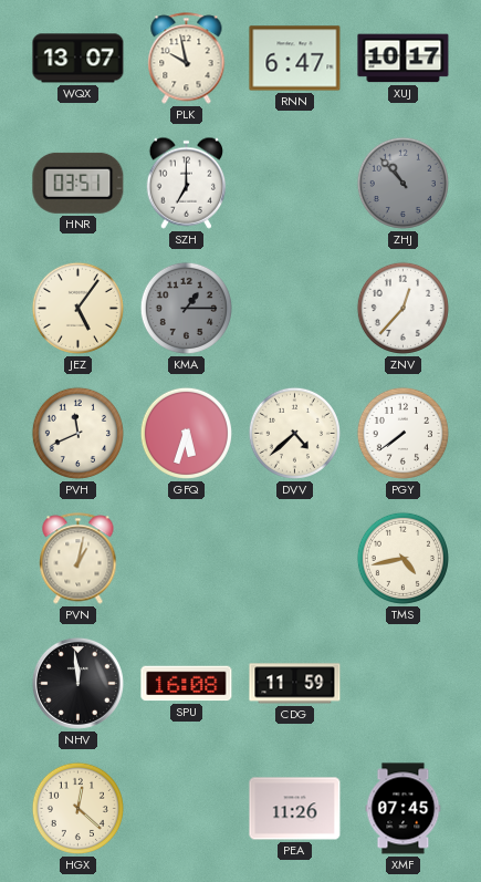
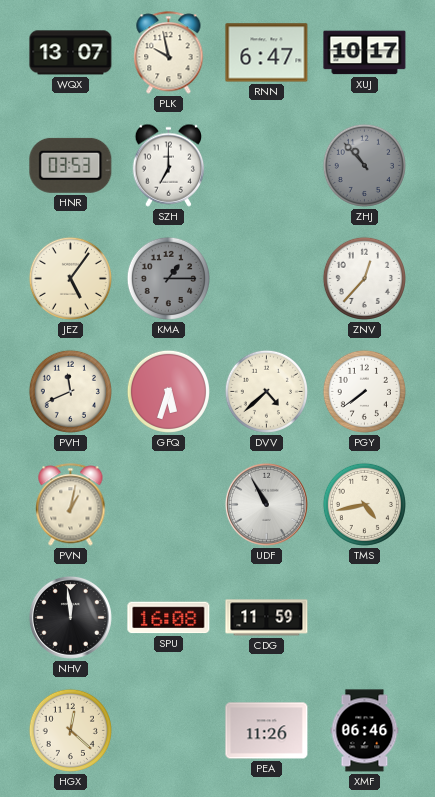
HNR: 03:51 -> 03:53 (71, 165)
UDF: none -> 10:55 (266, 504)
XMF: 07:45 -> 06:46 (365, 731)
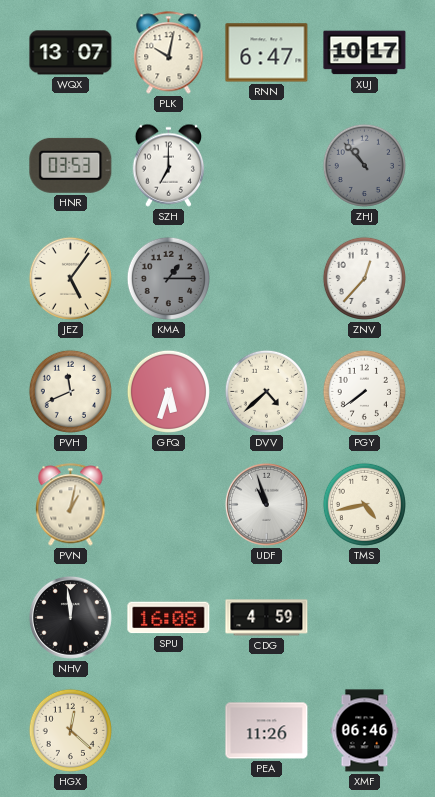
PLK: 9:58 -> 10:02 (169, 53)
UDF: 10:55 -> 10:57 (266, 504)
CDG: 11:59 -> 4:59 (267, 618)
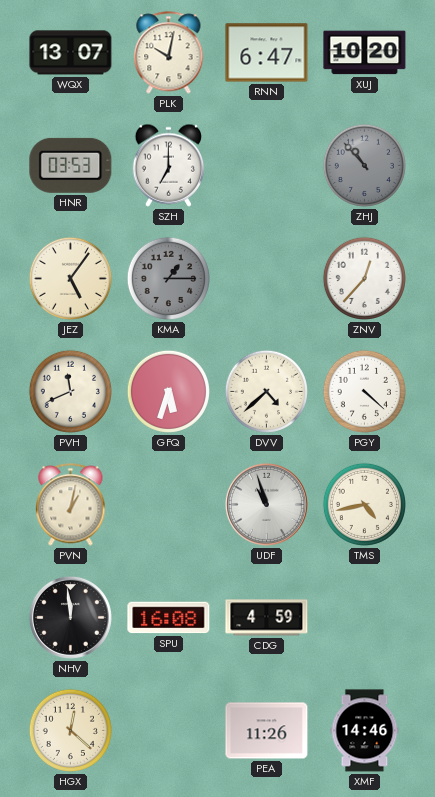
XUJ: 10:17 -> 10:20 (365, 53)
PGY: 7:39 -> 4:22 (364, 391)
XMF: 06:46 -> 14:46 (365, 731)
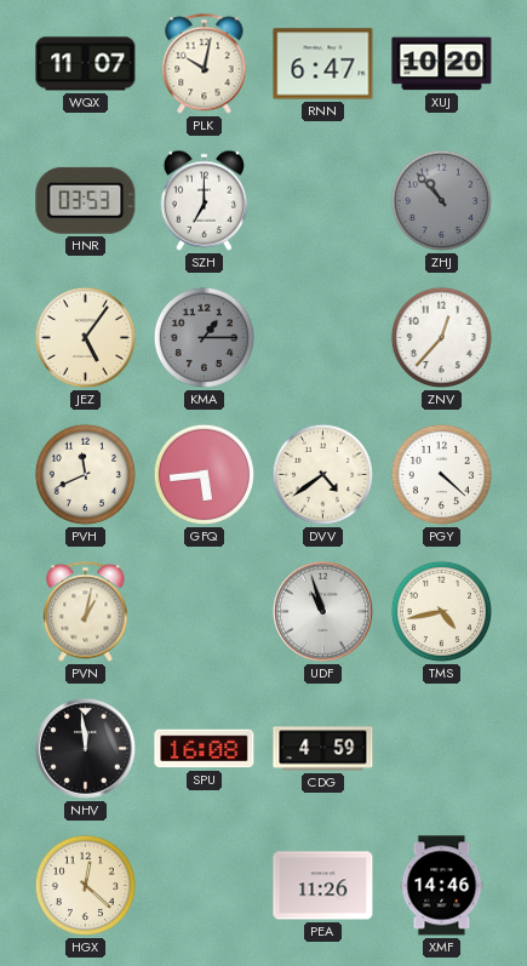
WQX: 13:07 -> 11:07 (86, 64)
GFQ: 5:33 -> 5:44 (204, 474)
DVV: 4:38 -> 4:39 (322, 474)
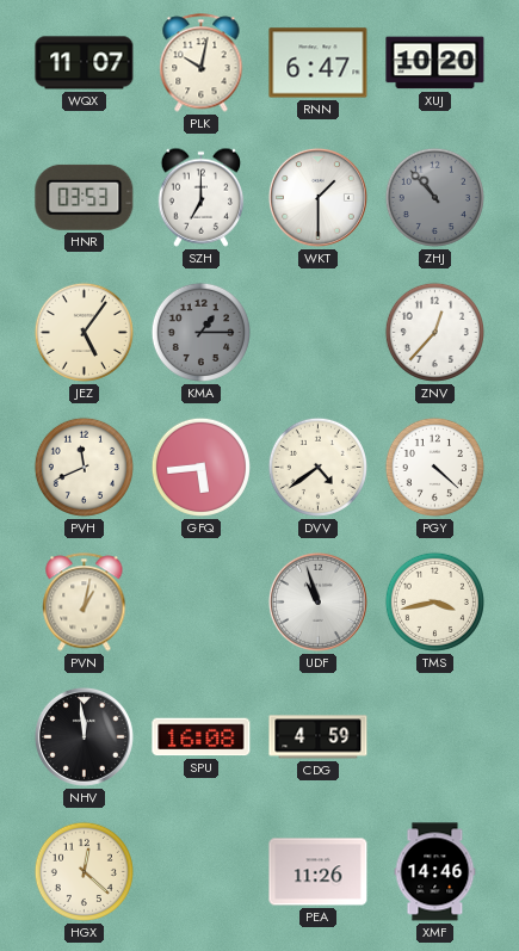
WKT: none -> 1:30 (317, 197)
TMS: 4:43 -> 3:43 (434, 601)
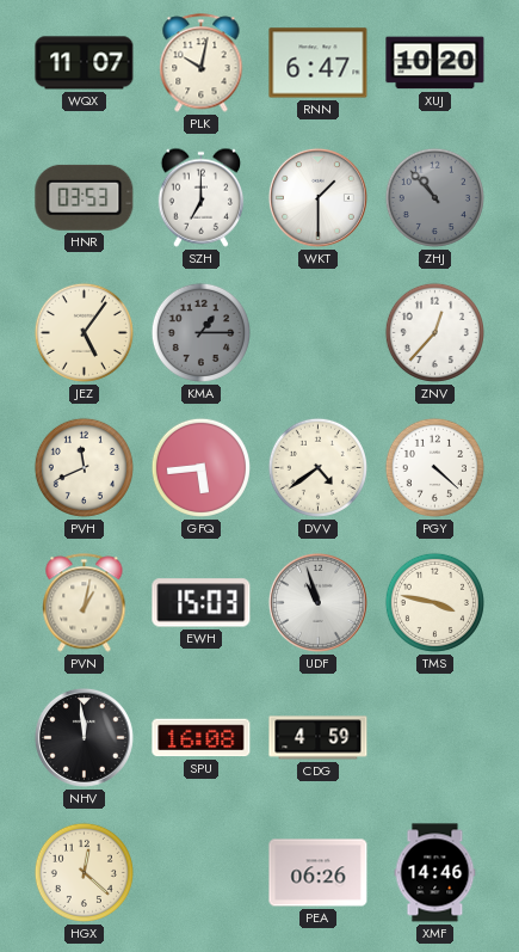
EWH: none -> 15:03 (202, 603)
TMS: 3:43 -> 3:47 (434, 602)
PEA: 11:26 -> 06:26 (319, 873)
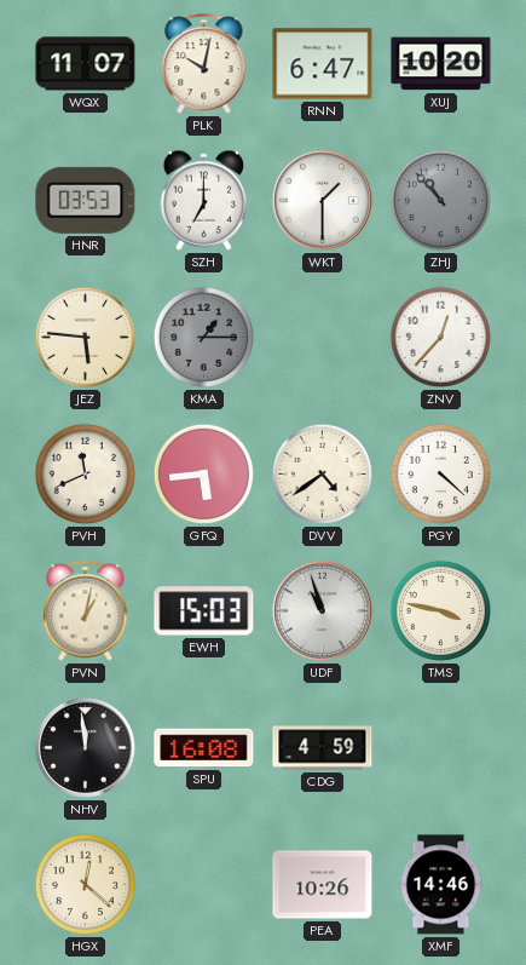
JEZ: 5:06 -> 5:46 (85, 337)
PEA: 06:26 -> 10:26 (323, 885)
